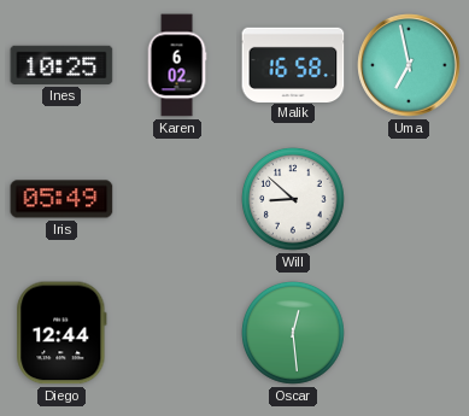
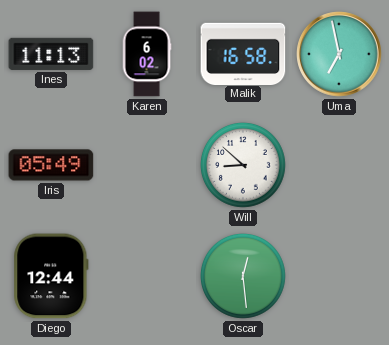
Ines: 10:25 -> 11:13 (51, 54)
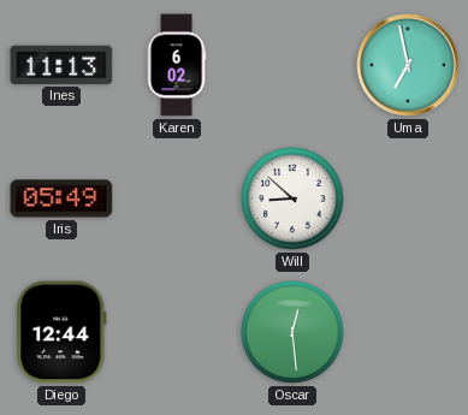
Malik: 16:58 -> none (243, 53)
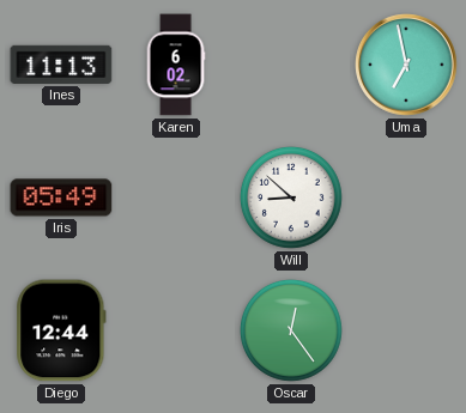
Oscar: 12:29 -> 12:24 (292, 332)
